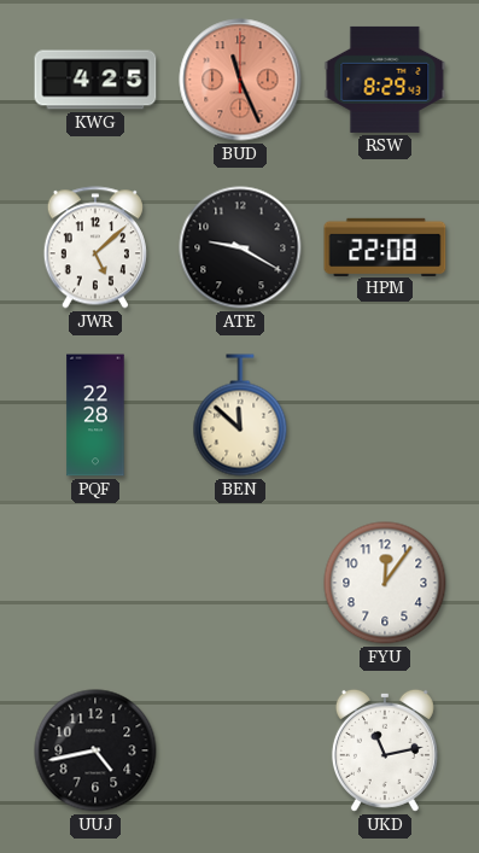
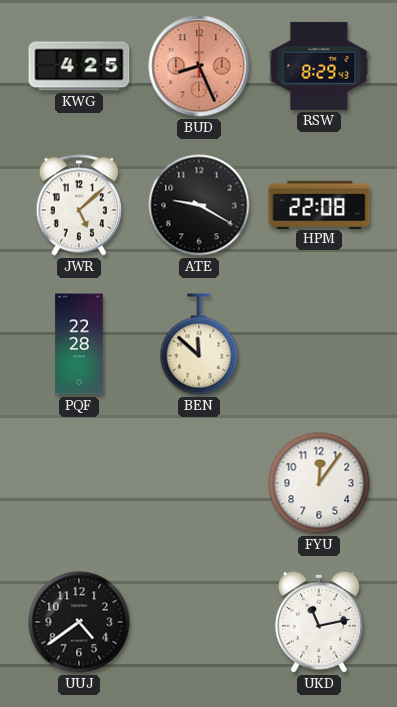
BUD: 11:26 -> 8:26 (199, 66)
UUJ: 4:43 -> 4:39 (79, 622)
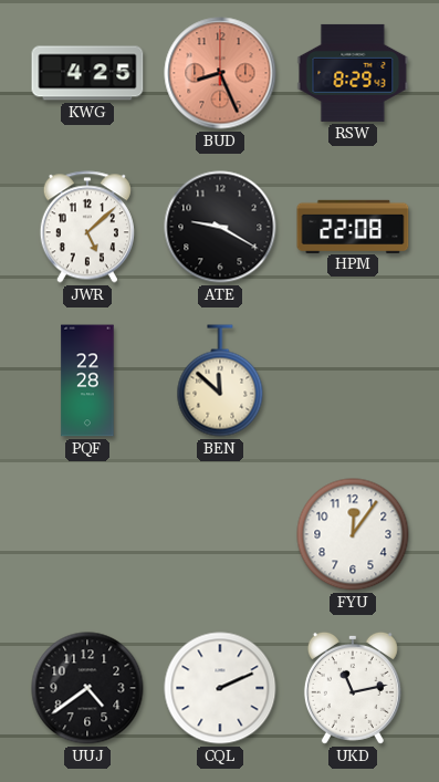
CQL: none -> 2:11 (220, 688)
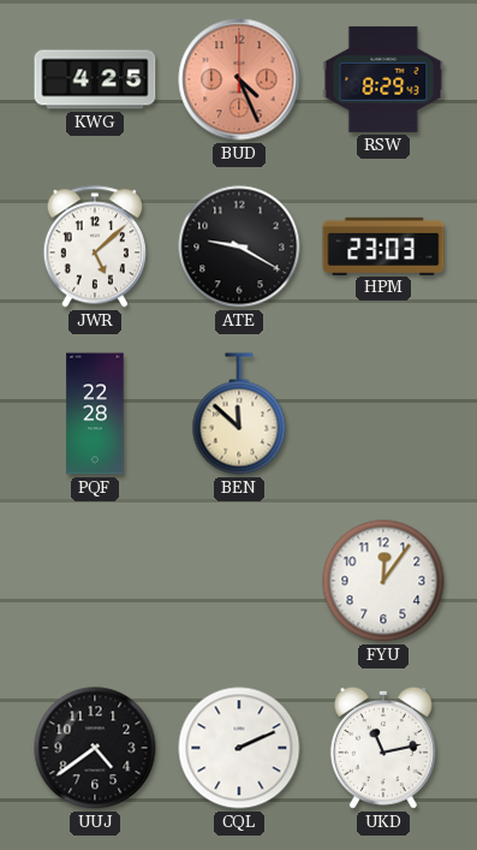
BUD: 8:26 -> 4:26 (239, 79)
HPM: 22:08 -> 23:03 (383, 245)
